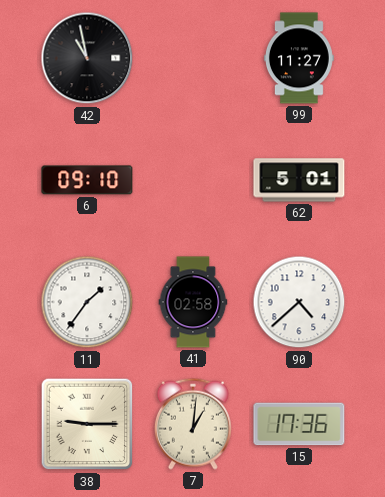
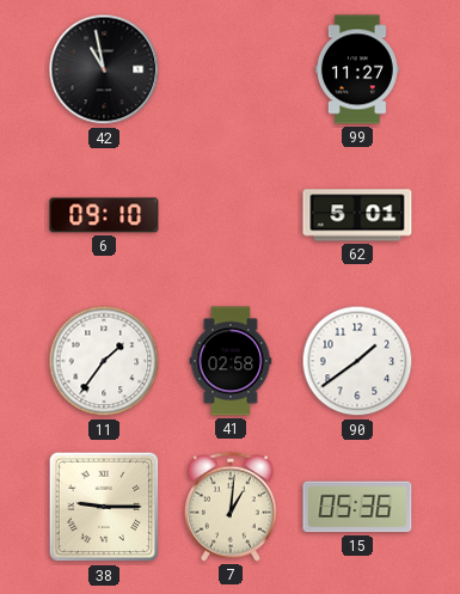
90: 4:38 -> 1:39 (357, 361)
15: 17:36 -> 05:36 (357, 507)
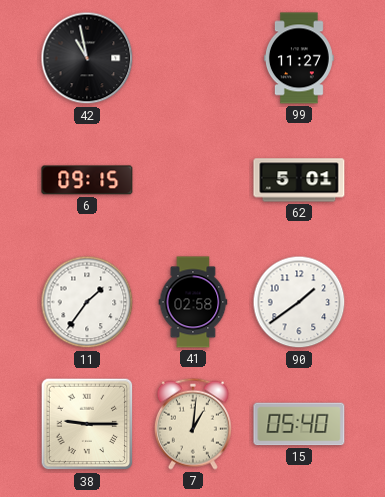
6: 09:10 -> 09:15 (87, 180)
15: 05:36 -> 05:40 (299, 424)
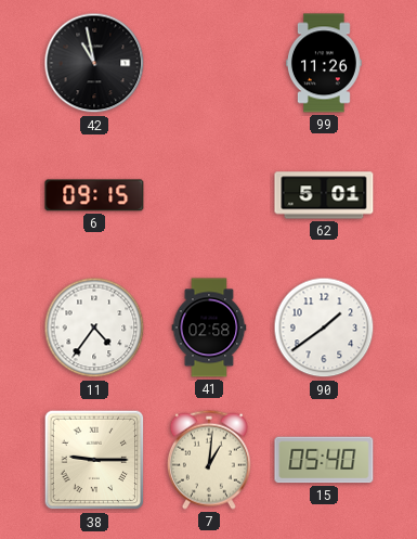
99: 11:27 -> 11:26 (324, 63)
11: 1:36 -> 4:36 (94, 328)
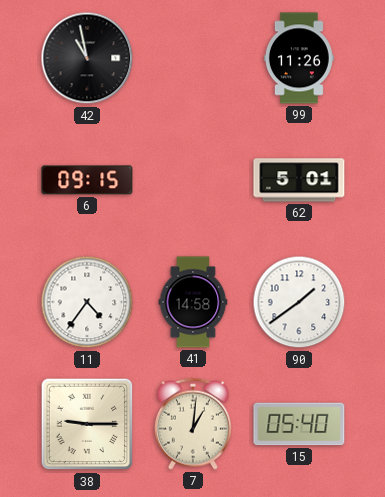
41: 02:58 -> 14:58 (193, 302)
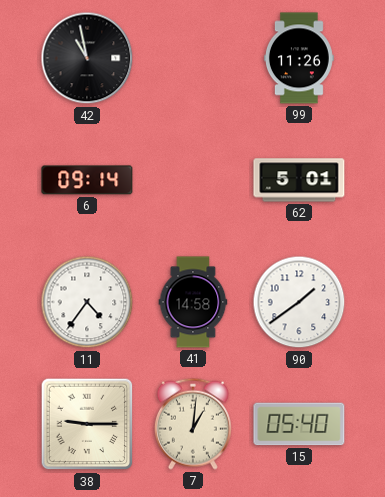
6: 09:15 -> 09:14 (87, 180)
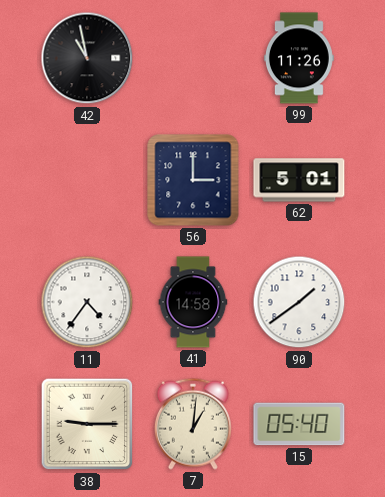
6: 09:14 -> none (87, 180)
56: none -> 3:00 (193, 180)
